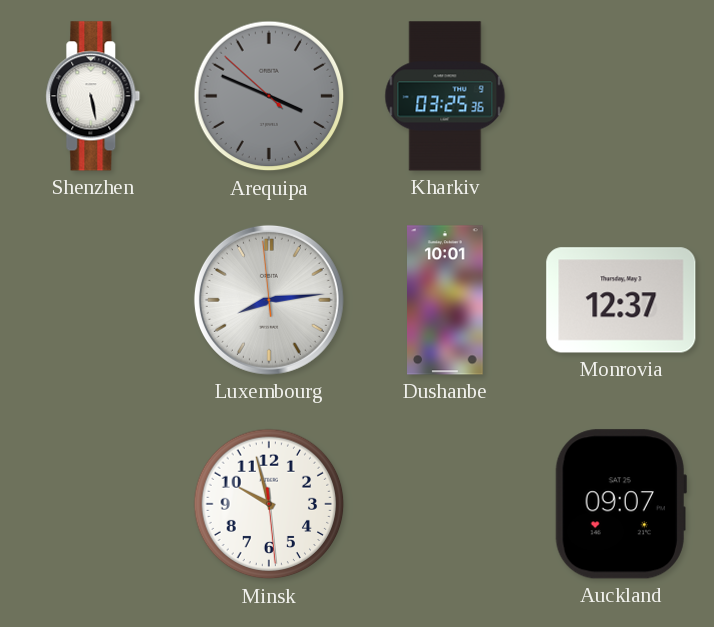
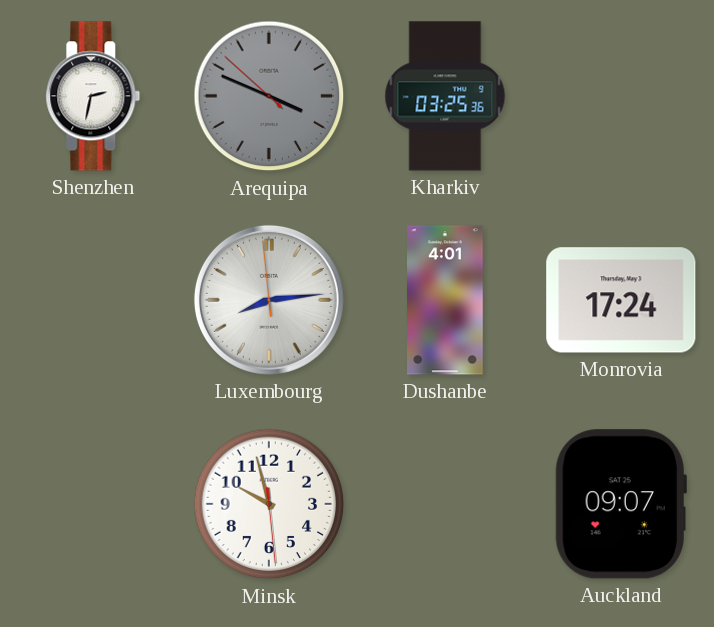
Shenzhen: 5:28 -> 2:32 (93, 96)
Dushanbe: 10:01 -> 4:01 (446, 300)
Monrovia: 12:37 -> 17:24 (621, 300)
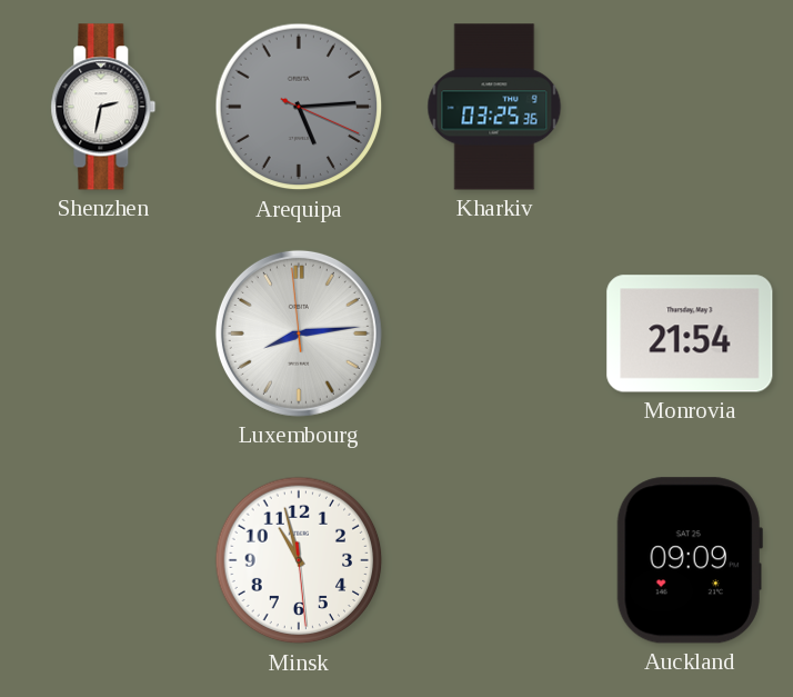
Arequipa: 3:48 -> 5:14 (299, 107)
Dushanbe: 4:01 -> none (446, 300)
Monrovia: 17:24 -> 21:54 (690, 333)
Minsk: 9:57 -> 10:57 (299, 560)
Auckland: 09:07 -> 09:09 (690, 560)
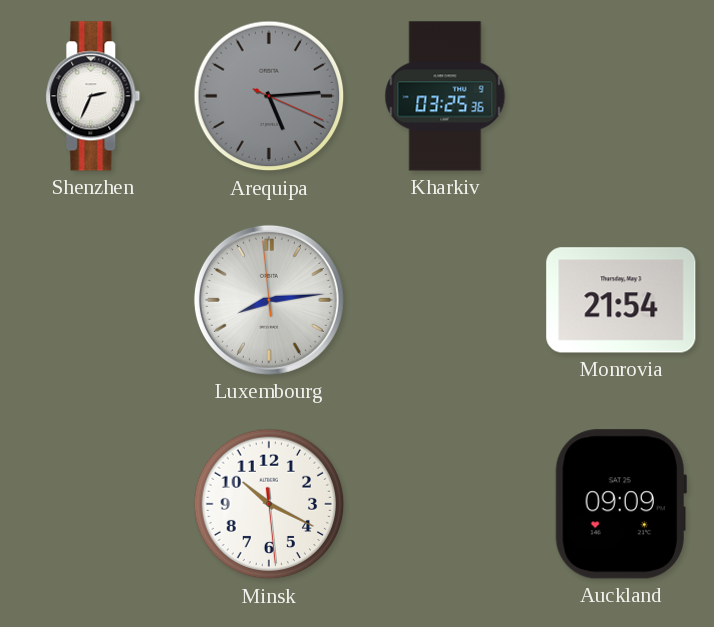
Shenzhen: 2:32 -> 2:34 (93, 96)
Minsk: 10:57 -> 10:19 (269, 504)
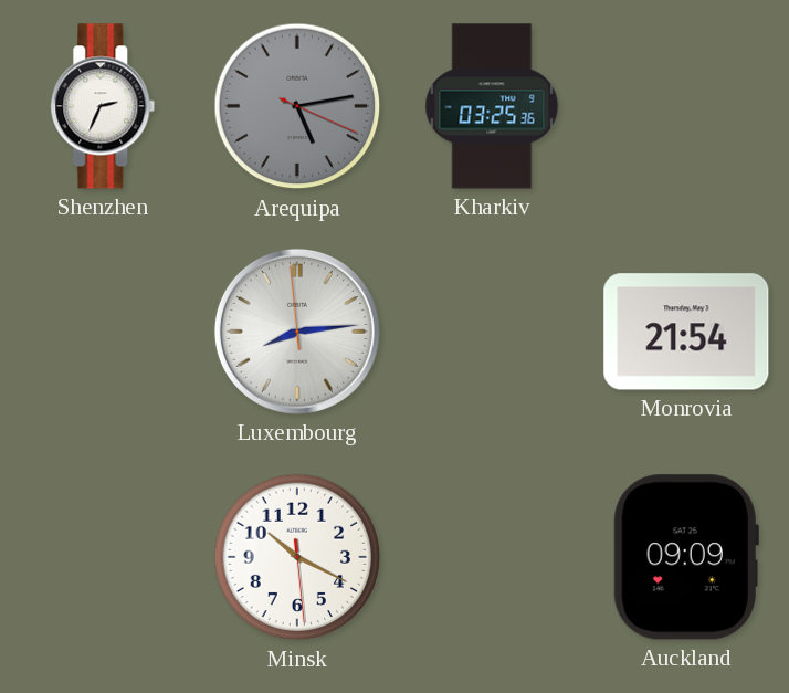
Arequipa: 5:14 -> 5:13 (297, 106)
